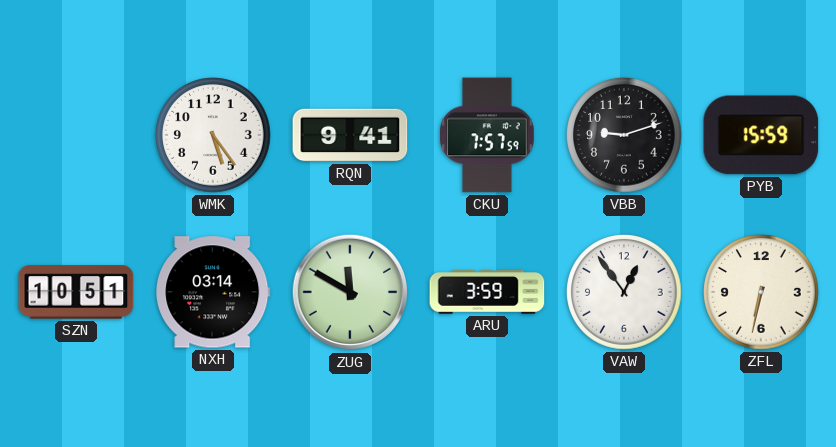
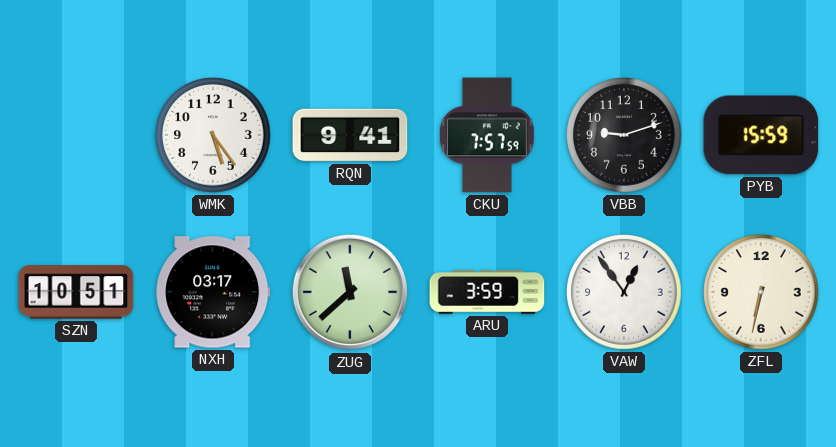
NXH: 03:14 -> 03:17 (213, 292)
ZUG: 11:50 -> 11:38 (350, 292)
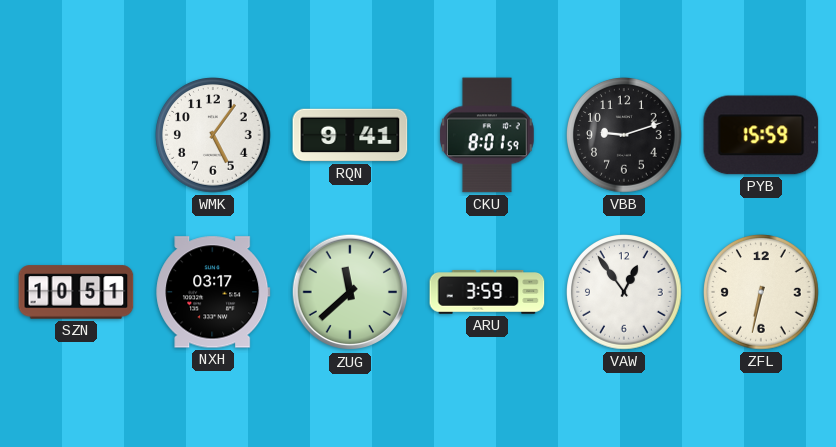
WMK: 5:24 -> 5:06 (213, 135)
CKU: 7:57 -> 8:01 (487, 135)
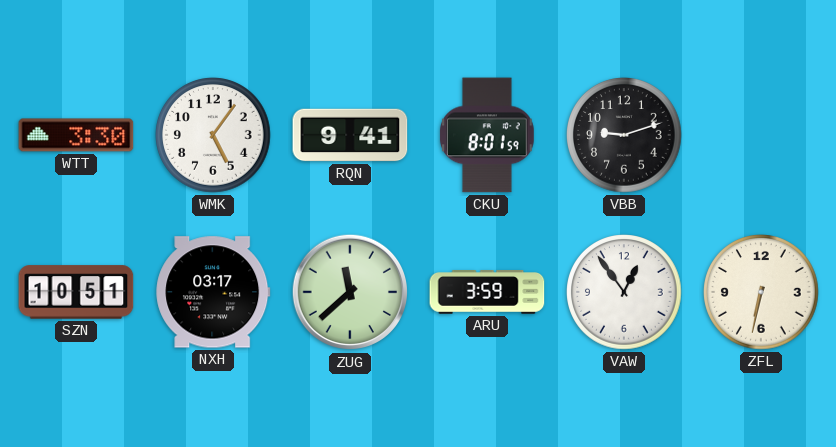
WTT: none -> 3:30 (76, 135)
PYB: 15:59 -> none (761, 135)
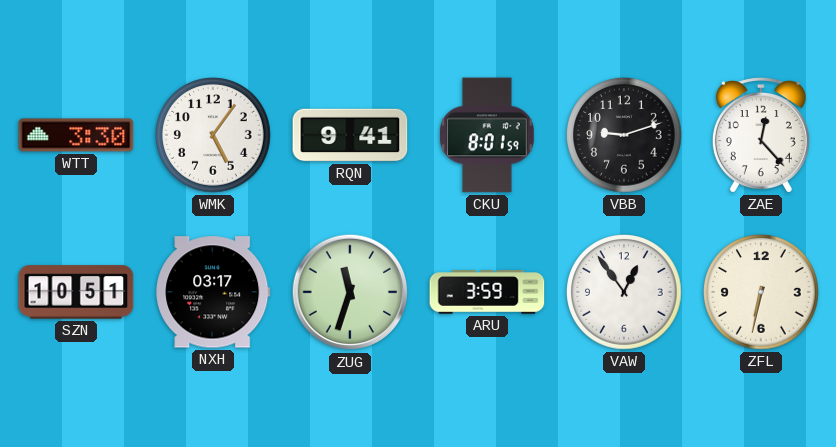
ZAE: none -> 12:23 (761, 135)
ZUG: 11:38 -> 11:33 (350, 292)
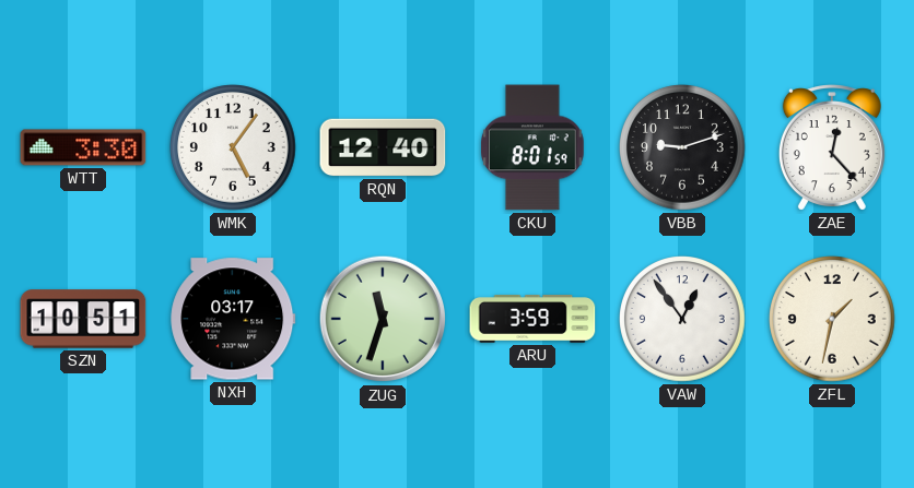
RQN: 9:41 -> 12:40 (383, 147)
ZFL: 6:32 -> 1:32 (832, 319)
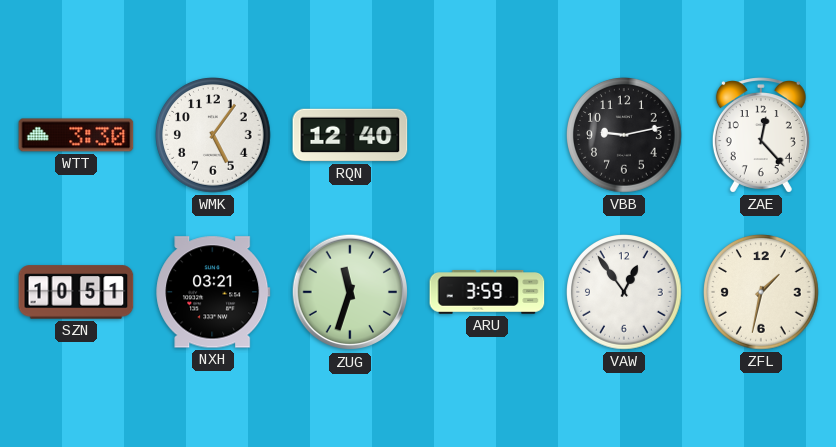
CKU: 8:01 -> none (532, 147)
VBB: 9:12 -> 9:13 (624, 135)
NXH: 03:17 -> 03:21 (213, 292)
